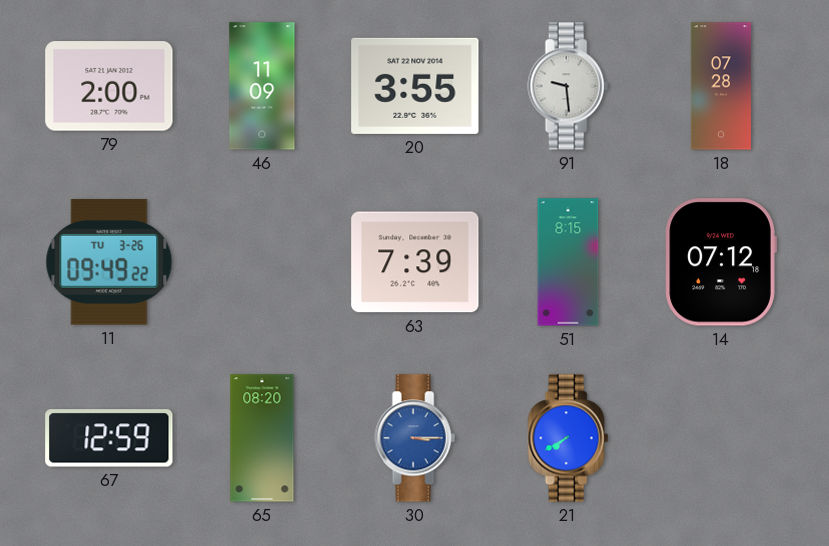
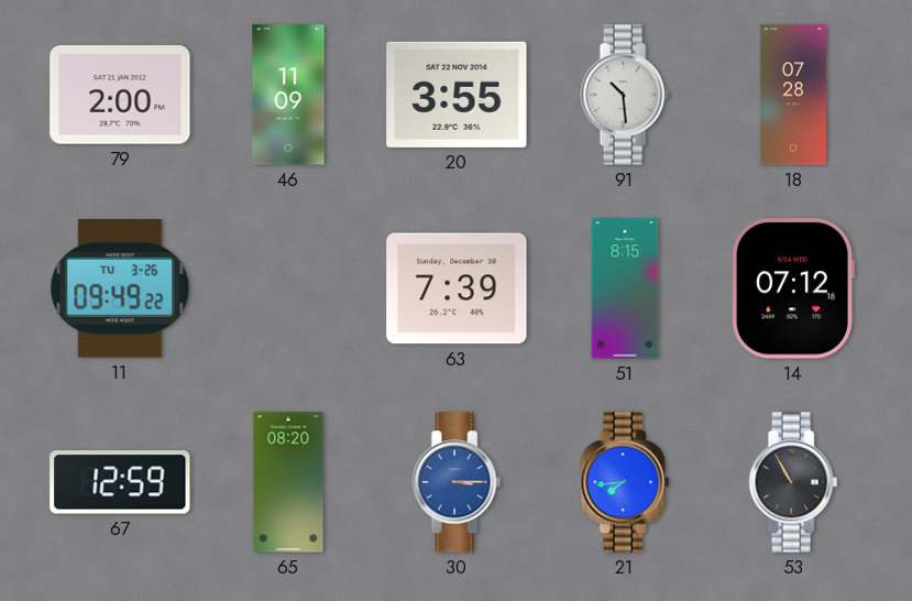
91: 9:29 -> 10:29 (625, 95)
21: 7:40 -> 7:44 (625, 482)
53: none -> 10:55 (793, 482)
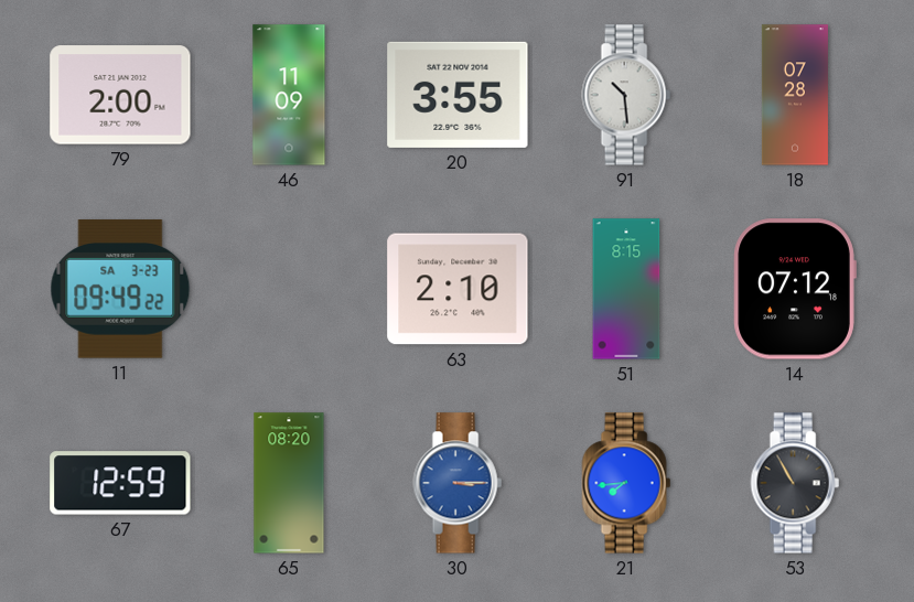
11 date: TU 3-26 -> SA 3-23 (120, 289)
63: 7:39 -> 2:10 (458, 289)
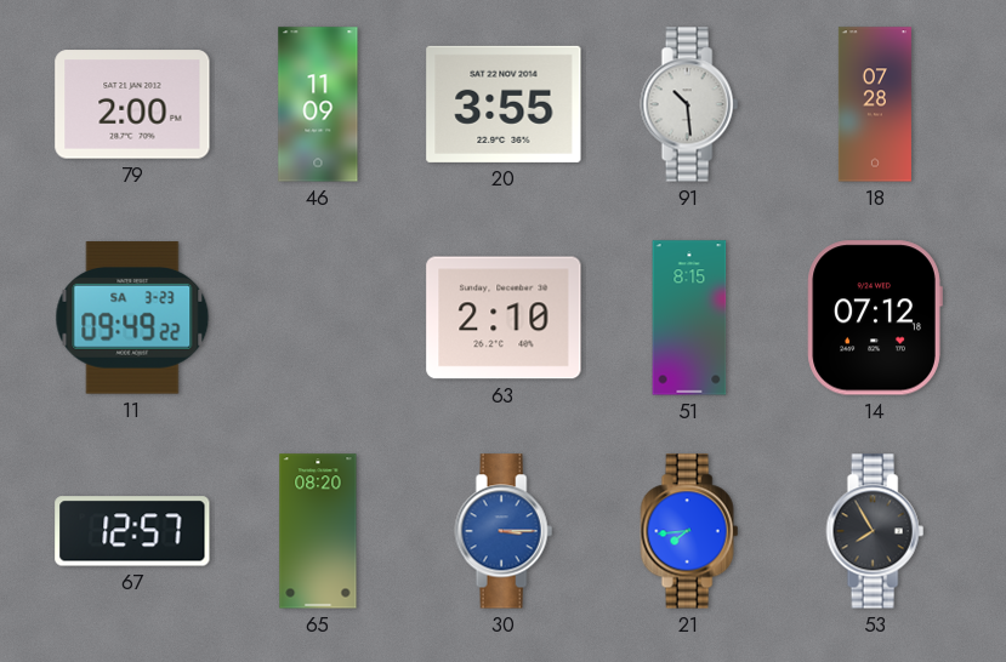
67: 12:59 -> 12:57 (132, 531)
53: 10:55 -> 7:55 (875, 531)
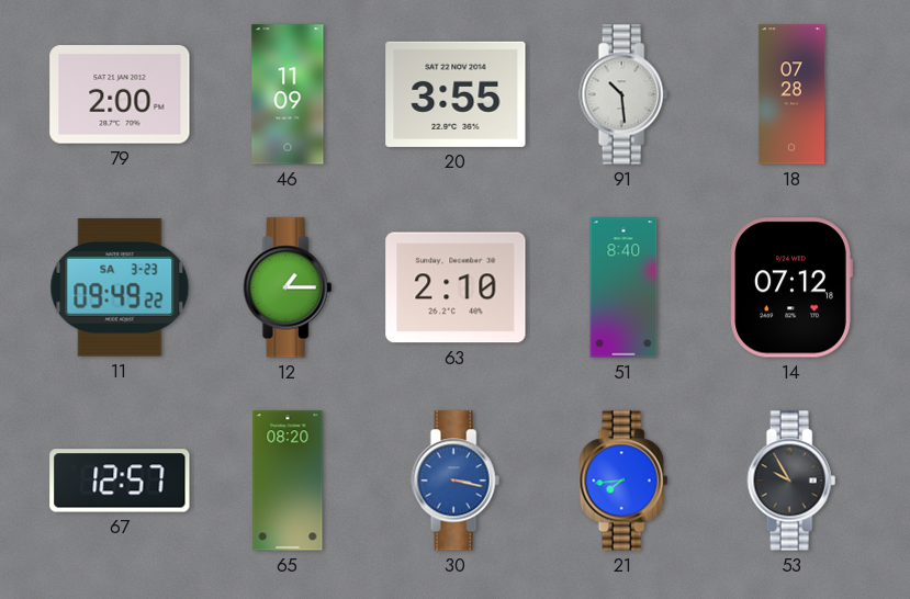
12: none -> 1:15 (288, 287)
51: 8:15 -> 8:40 (623, 287)
30: 3:15 -> 3:17 (456, 481)
53: 7:55 -> 9:55 (791, 481)
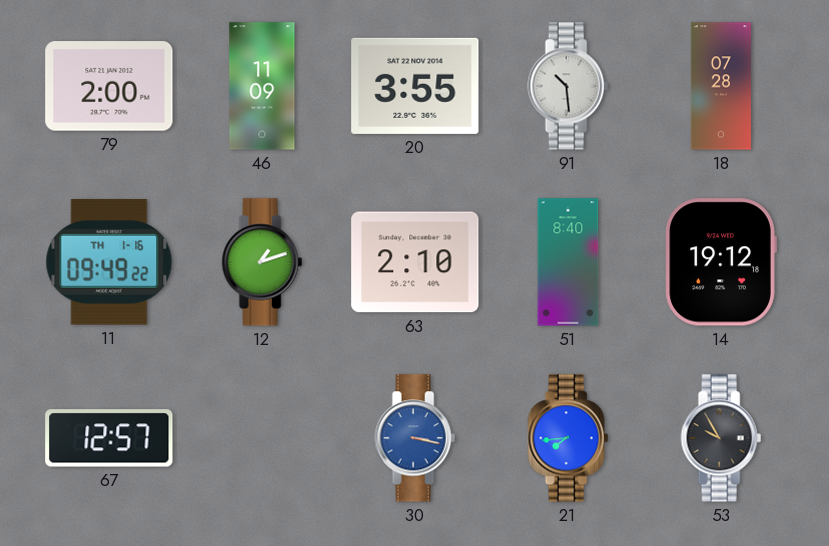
11 date: SA 3-23 -> TH 1-16 (109, 262)
12: 1:15 -> 1:12 (262, 262)
14: 07:12 -> 19:12 (721, 262)
65: 08:20 -> none (288, 481)
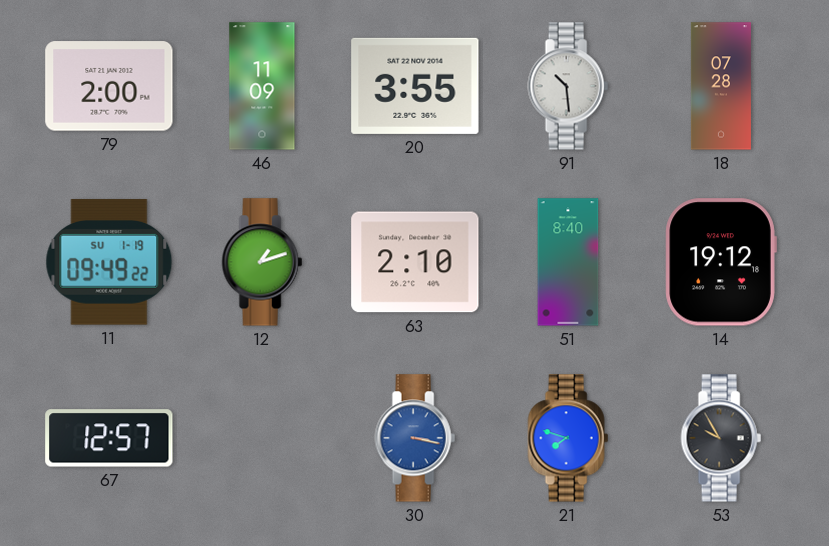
11 date: TH 1-16 -> SU 1-19 (109, 262)
21: 7:44 -> 7:48 (568, 438)
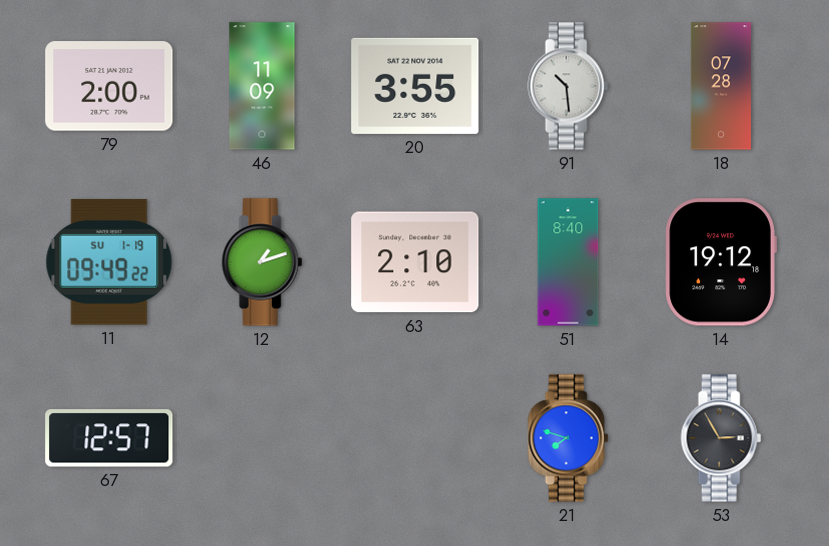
30: 3:17 -> none (415, 438)
53: 9:55 -> 2:55 (721, 438)
